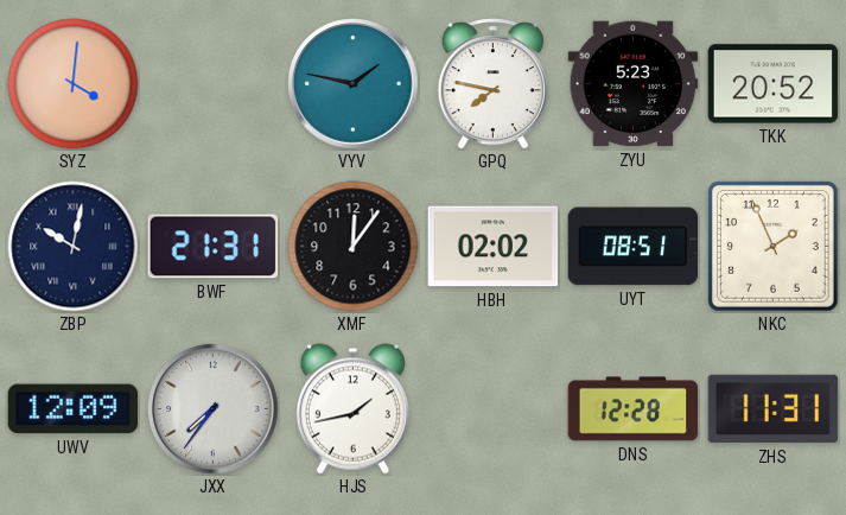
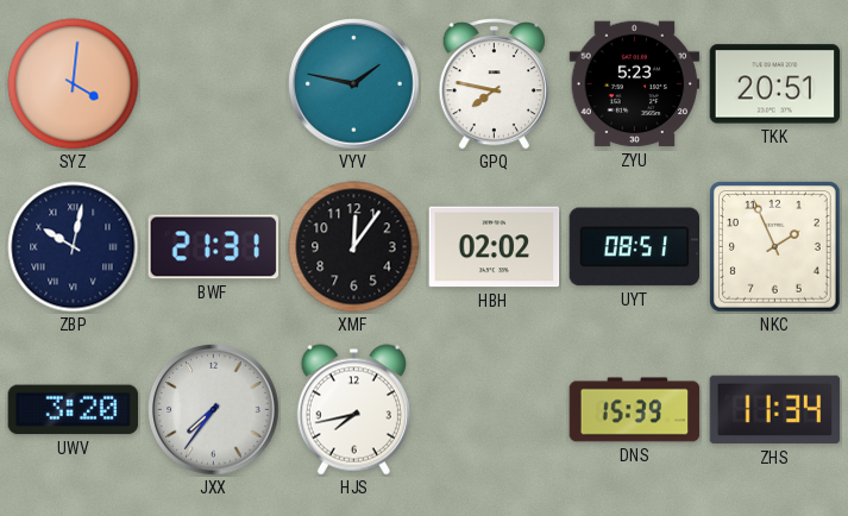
TKK: 20:52 -> 20:51 (775, 84)
UWV: 12:09 -> 3:20 (74, 410)
HJS: 1:43 -> 7:43 (353, 410)
DNS: 12:28 -> 15:39 (635, 410)
ZHS: 11:31 -> 11:34 (775, 410)
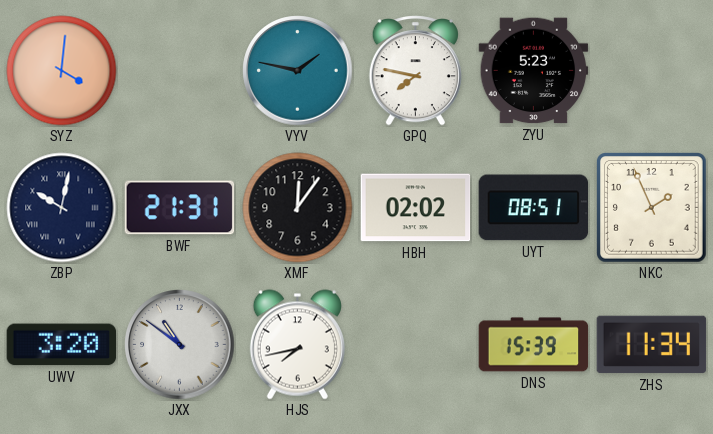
TKK: 20:51 -> none (775, 84)
JXX: 7:36 -> 10:51 (180, 345)
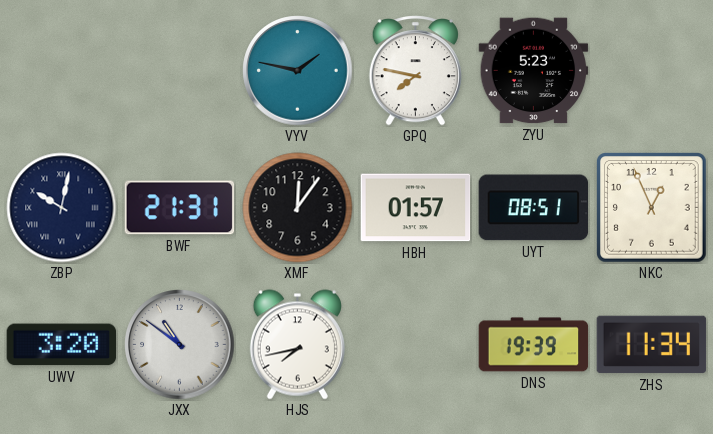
SYZ: 4:01 -> none (62, 71)
HBH: 02:02 -> 01:57 (416, 208)
NKC: 1:56 -> 12:56 (652, 208)
DNS: 15:39 -> 19:39 (534, 345)
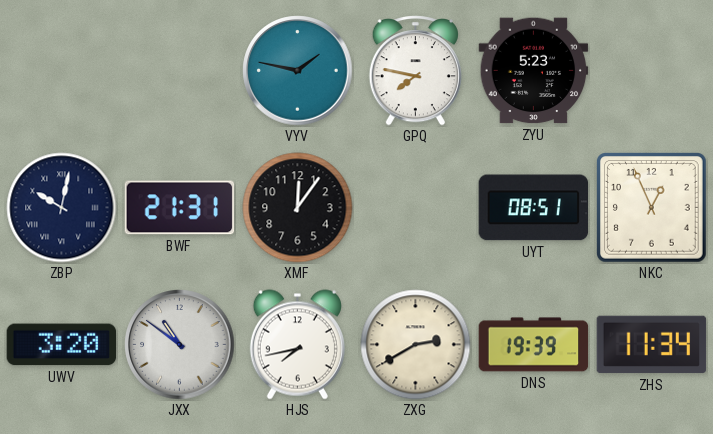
HBH: 01:57 -> none (416, 208)
ZXG: none -> 2:40 (416, 345)
